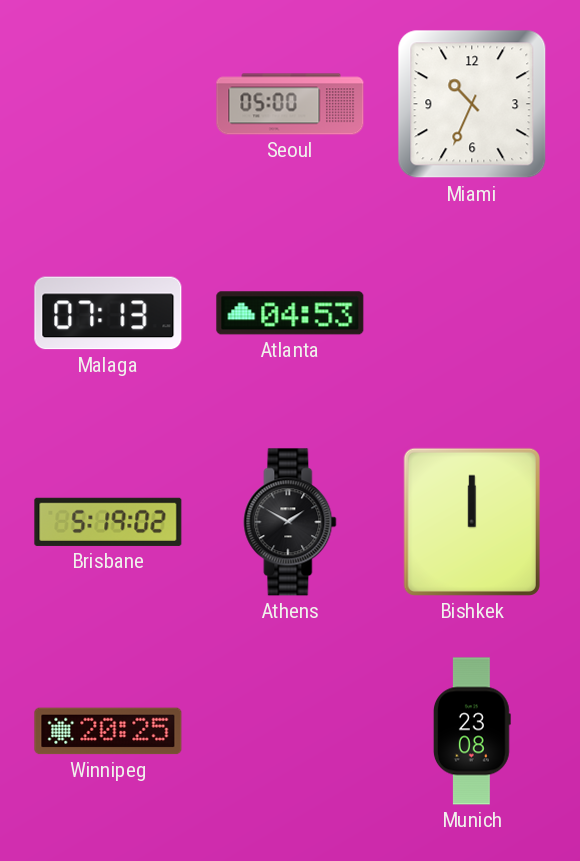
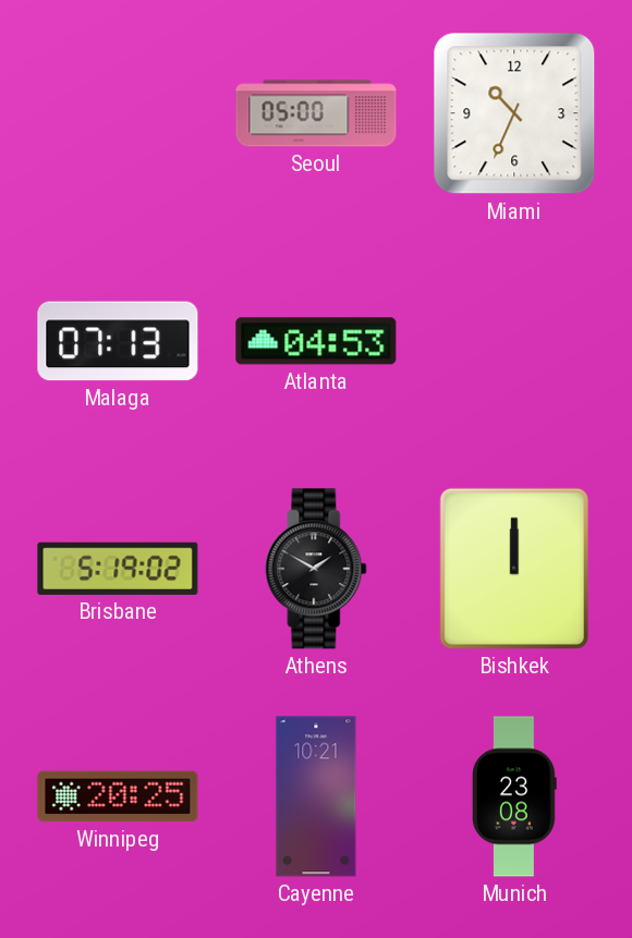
Cayenne: none -> 10:21 (316, 796)
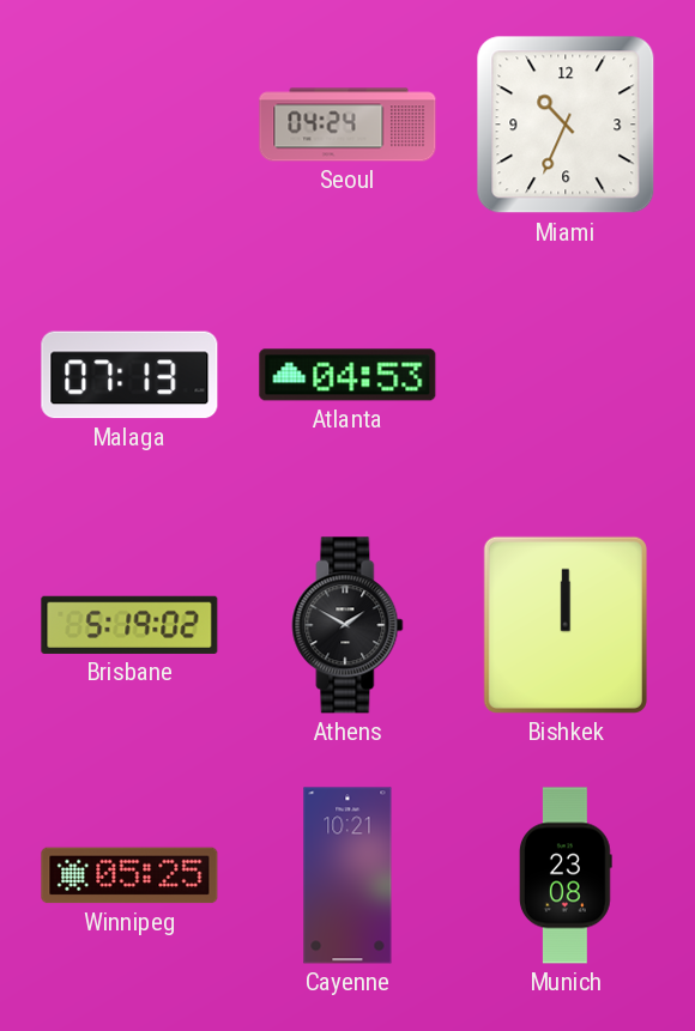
Seoul: 05:00 -> 04:24 (347, 125)
Winnipeg: 20:25 -> 05:25 (129, 875)
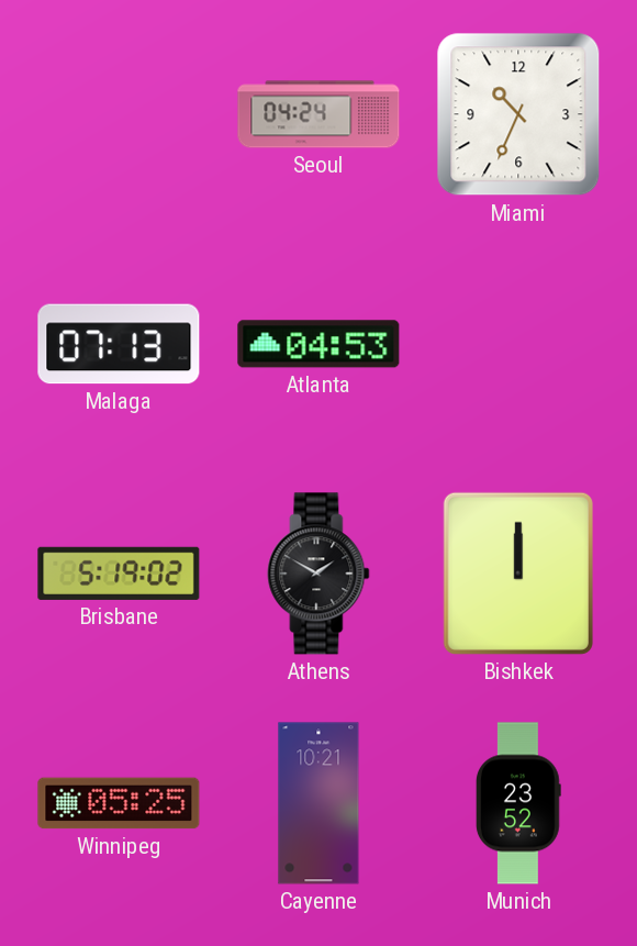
Munich: 23:08 -> 23:52 (519, 803)
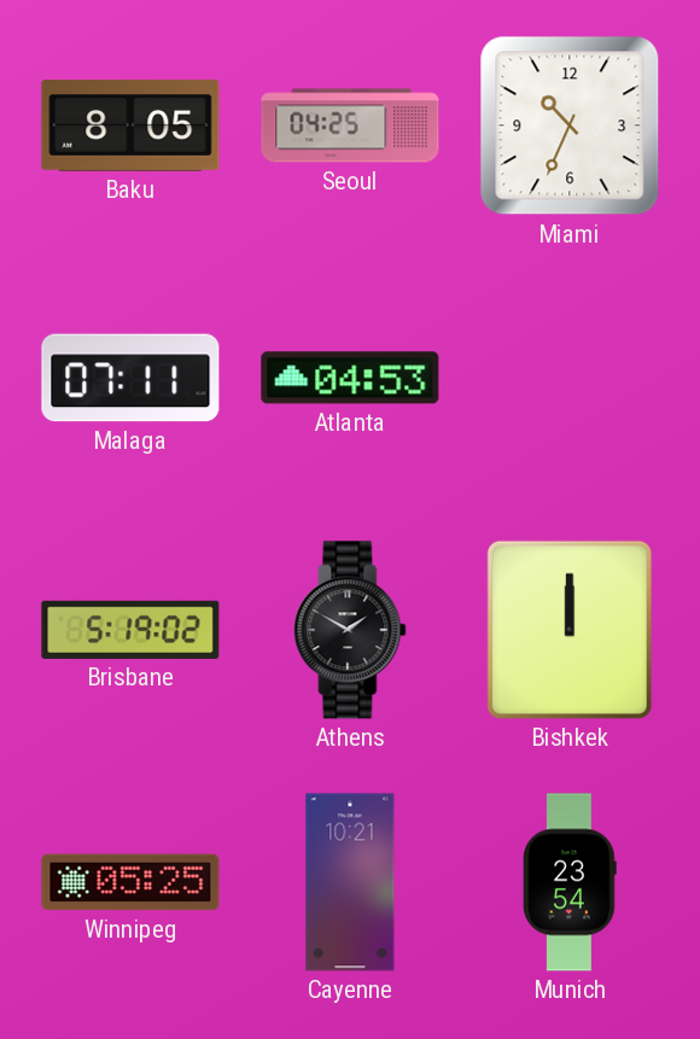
Baku: none -> 8:05 (130, 126)
Seoul: 04:24 -> 04:25 (350, 126)
Malaga: 07:13 -> 07:11 (130, 378)
Munich: 23:52 -> 23:54 (571, 882)
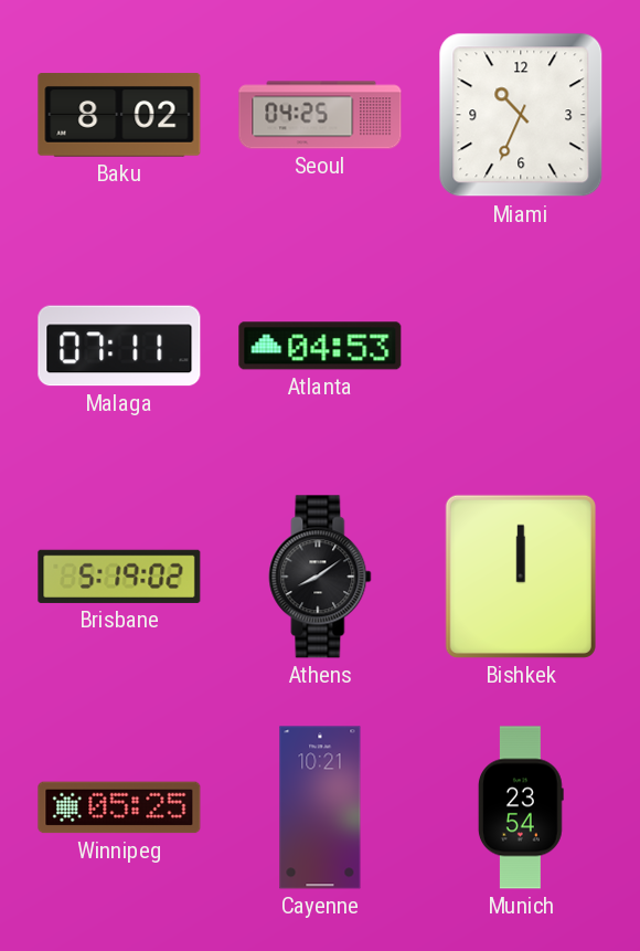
Baku: 8:05 -> 8:02 (119, 115)
Athens: 1:50 -> 8:09 (320, 577)
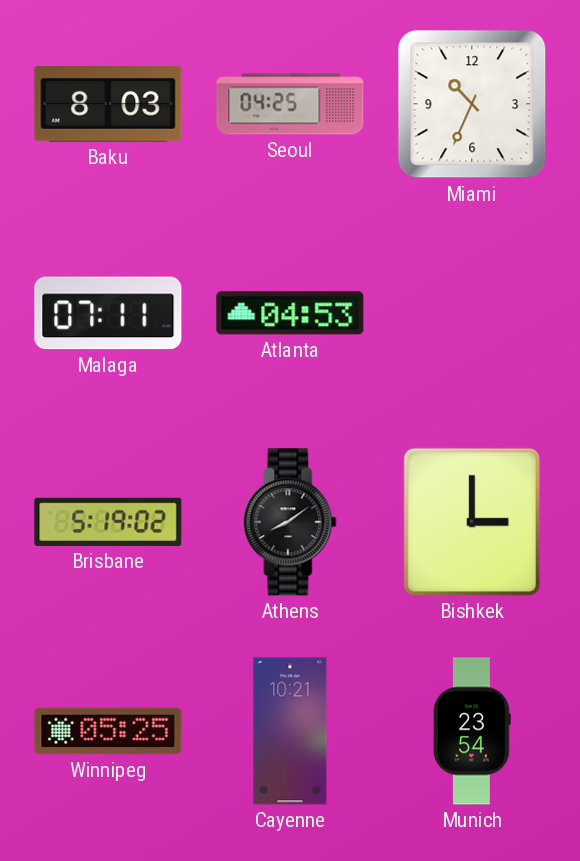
Baku: 8:02 -> 8:03 (108, 104)
Bishkek: 12:00 -> 3:00 (472, 522)
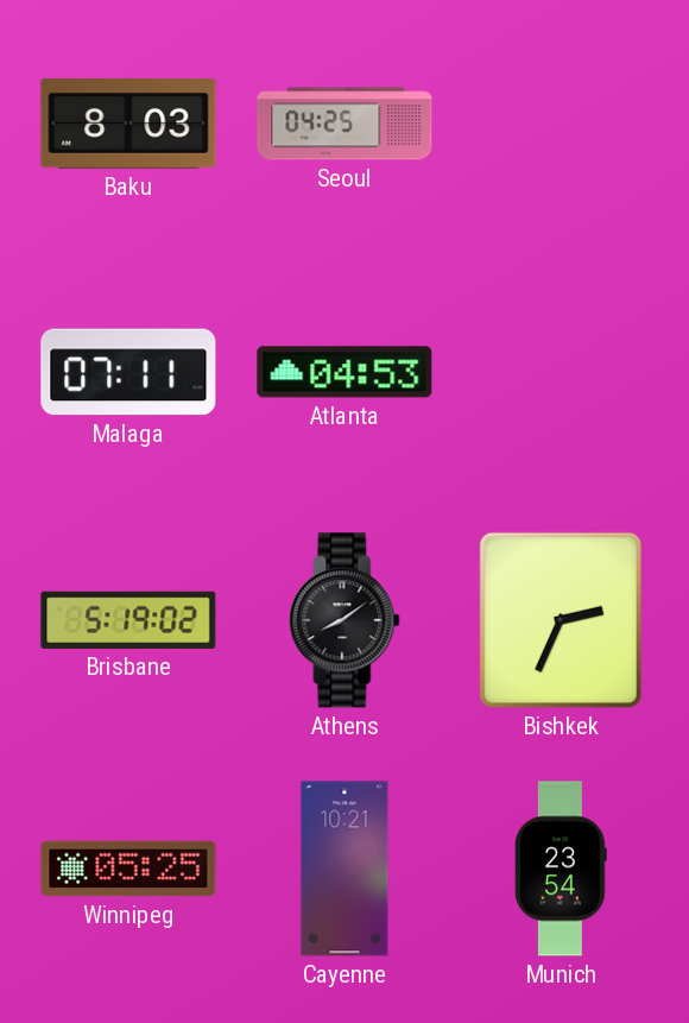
Miami: 10:34 -> none (472, 104)
Bishkek: 3:00 -> 2:34 (561, 620)
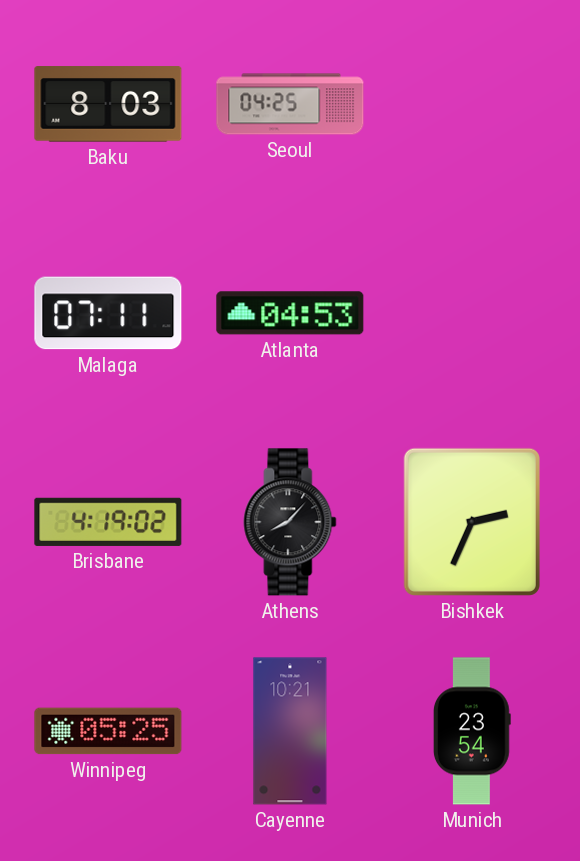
Brisbane: 5:19 -> 4:19 (108, 522)
Athens: 8:09 -> 8:07 (290, 522)
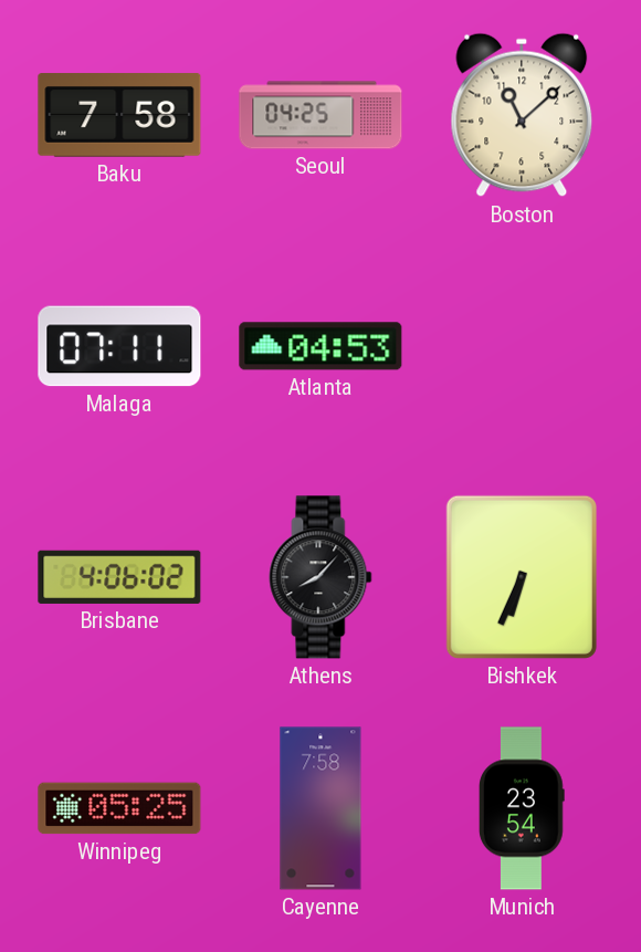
Baku: 8:03 -> 7:58 (119, 115)
Boston: none -> 11:08 (522, 115)
Brisbane: 4:19 -> 4:06 (119, 577)
Bishkek: 2:34 -> 6:34 (522, 577)
Cayenne: 10:21 -> 7:58 (320, 808)
